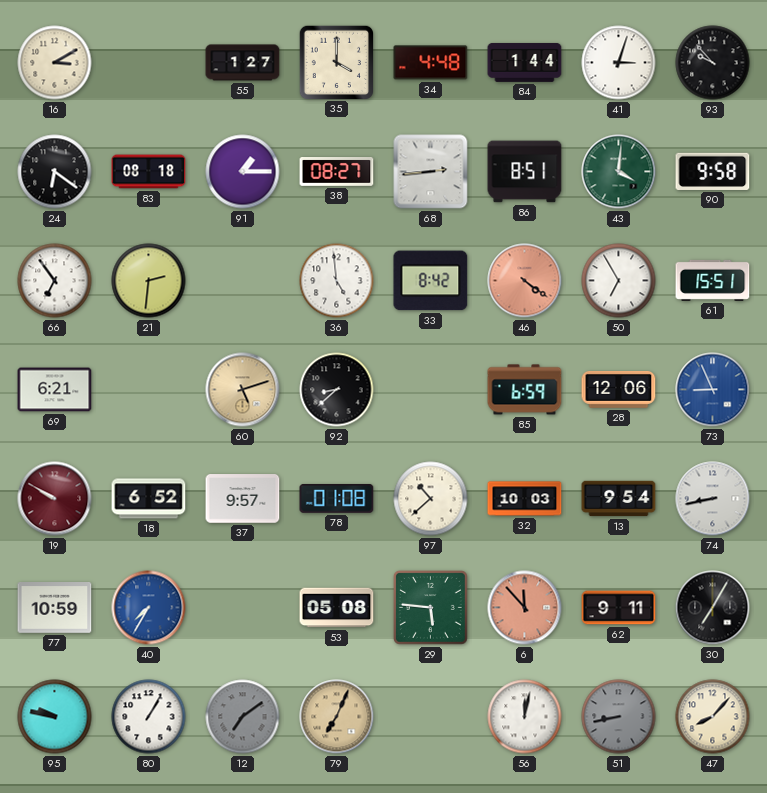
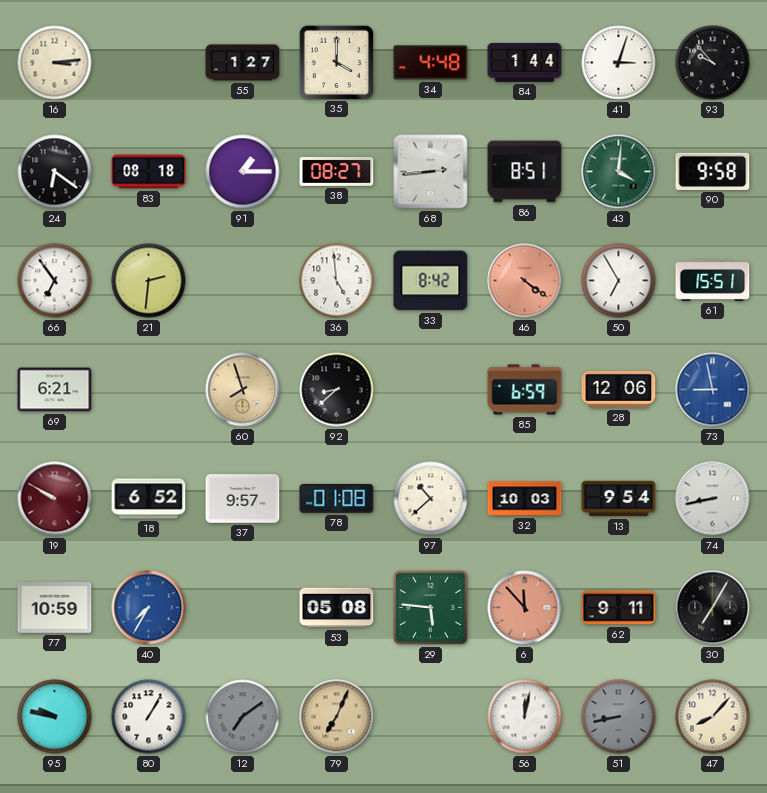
16: 3:10 -> 3:14 (55, 63)
60: 5:12 -> 7:57 (243, 390)
73: 8:56 -> 8:58 (713, 390)
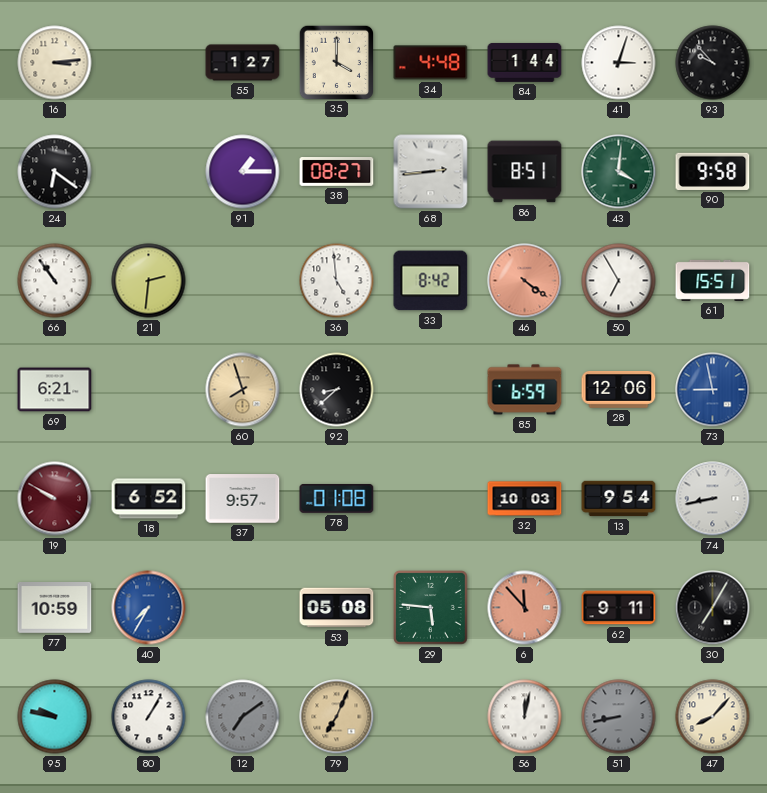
83: 08:18 -> none (149, 172)
66: 6:54 -> 10:54 (55, 281)
97: 10:38 -> none (431, 499)
